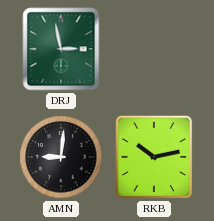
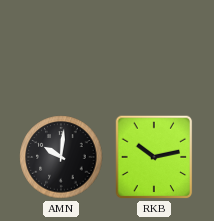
DRJ: 2:58 -> none (61, 49)
AMN: 9:01 -> 10:01 (61, 157)
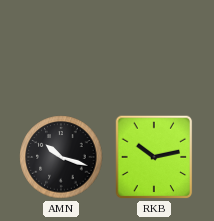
AMN: 10:01 -> 10:18 (61, 157)
